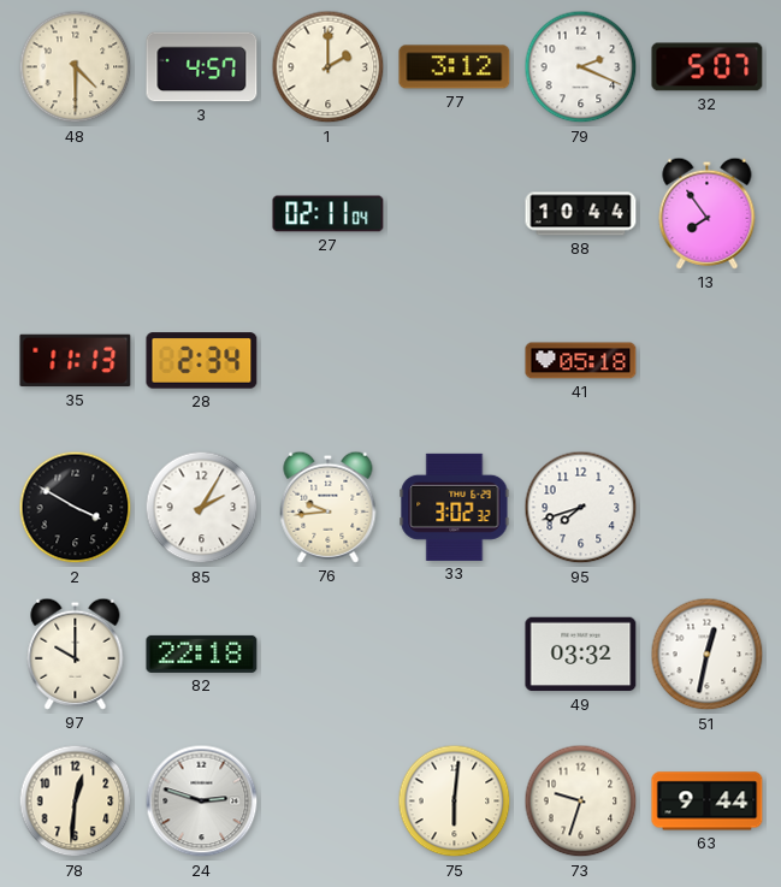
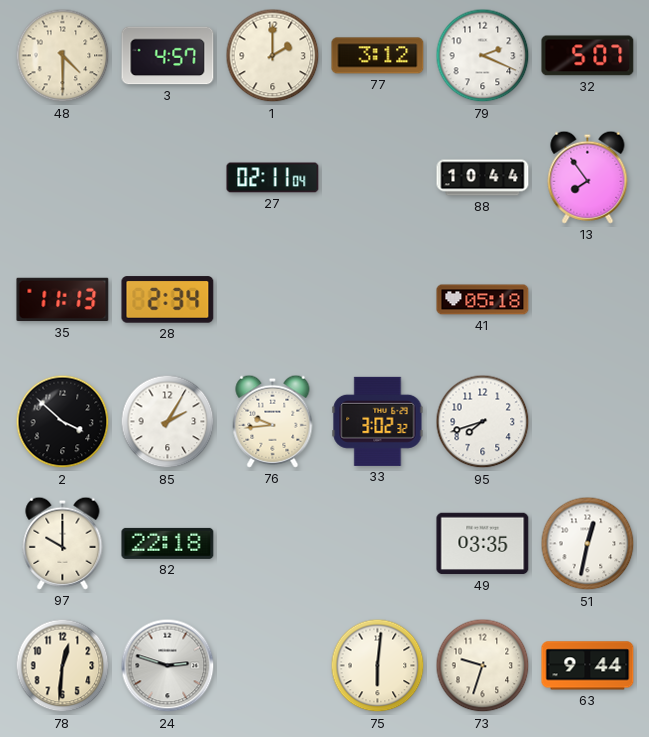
2: 3:50 -> 3:52 (63, 422)
49: 03:32 -> 03:35 (483, 544)
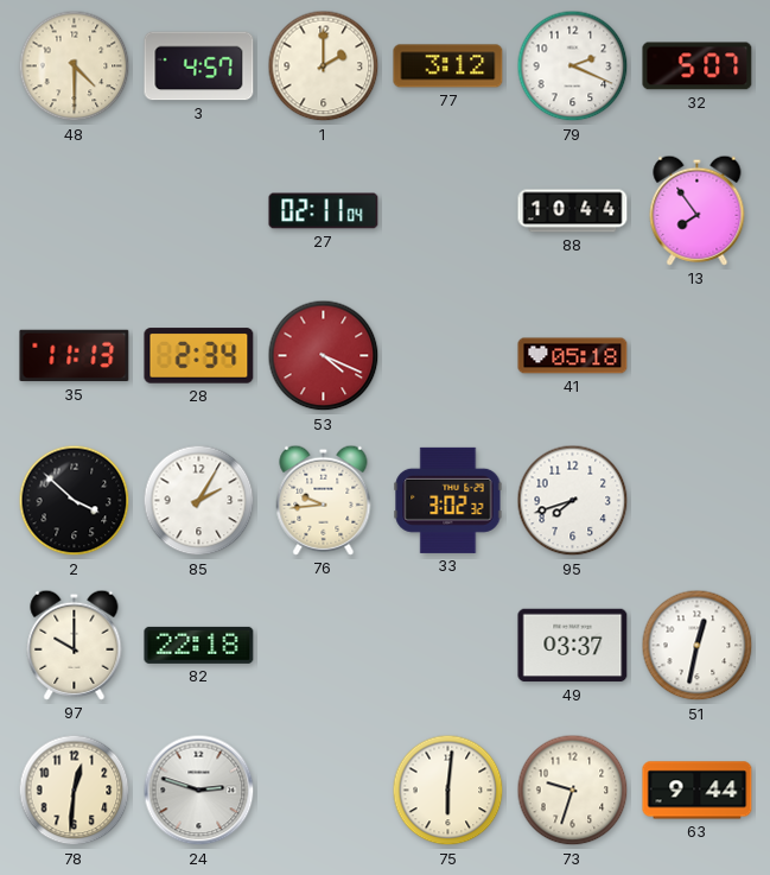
53: none -> 4:19 (324, 356)
49: 03:35 -> 03:37 (573, 646)
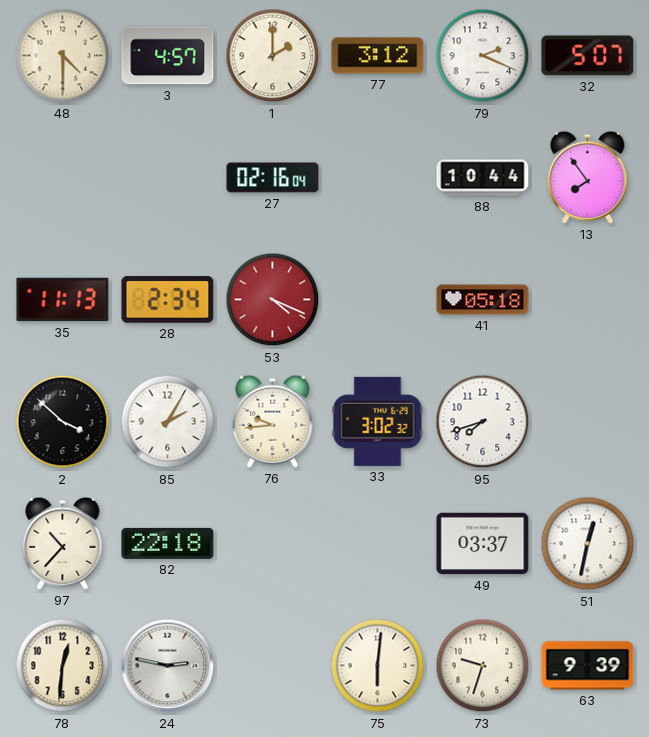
27: 02:11 -> 02:16 (273, 178)
97: 10:00 -> 10:37 (63, 543)
24: 2:48 -> 2:47 (168, 666)
63: 9:44 -> 9:39 (588, 666)
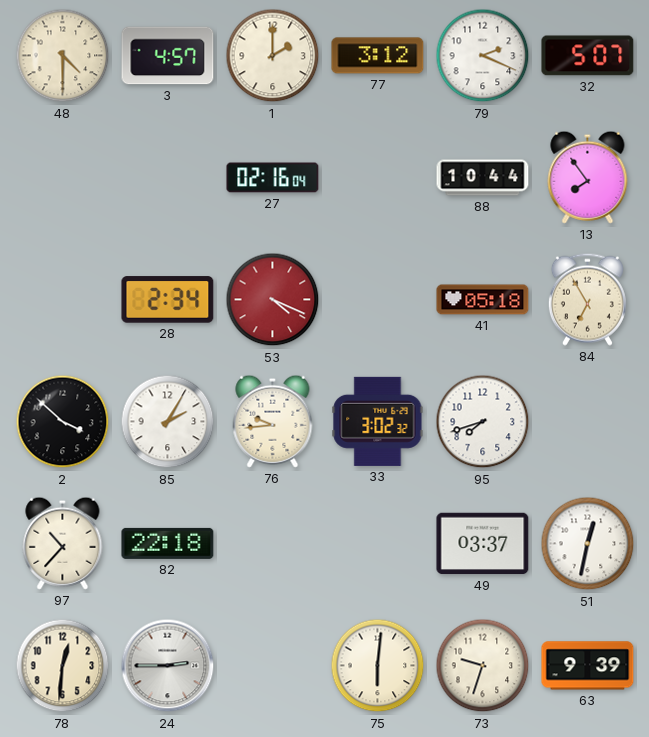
35: 11:13 -> none (63, 300)
84: none -> 6:55 (587, 299)
24: 2:47 -> 2:45 (168, 666)
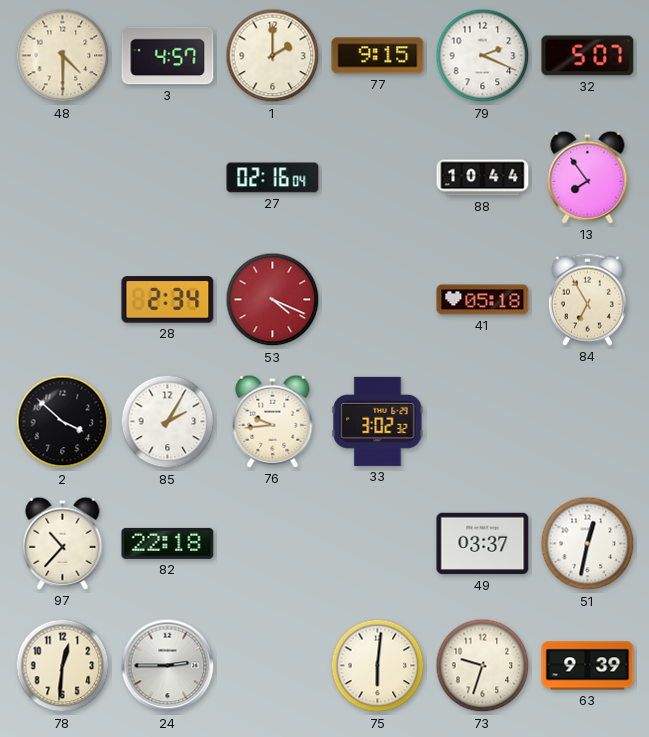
77: 3:12 -> 9:15 (378, 56)
95: 7:42 -> none (483, 422)
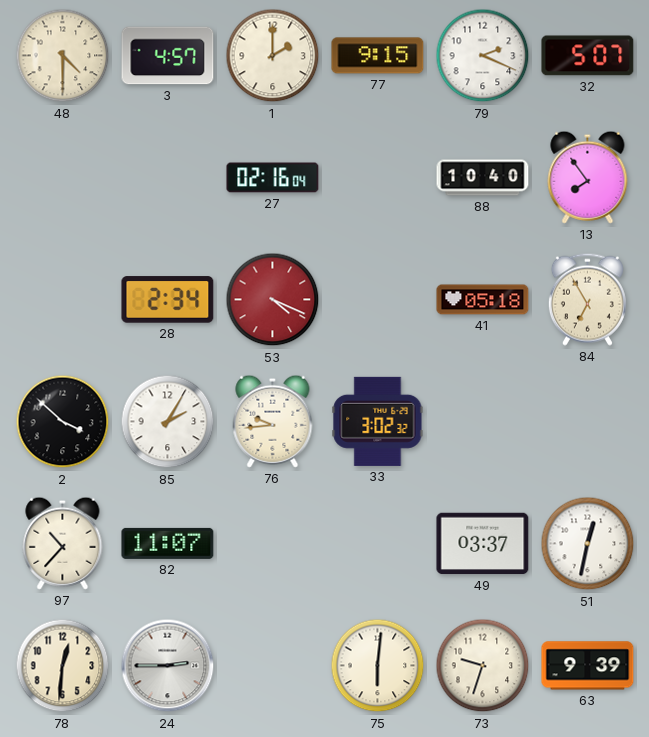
88: 10:44 -> 10:40 (483, 178)
82: 22:18 -> 11:07 (168, 543)
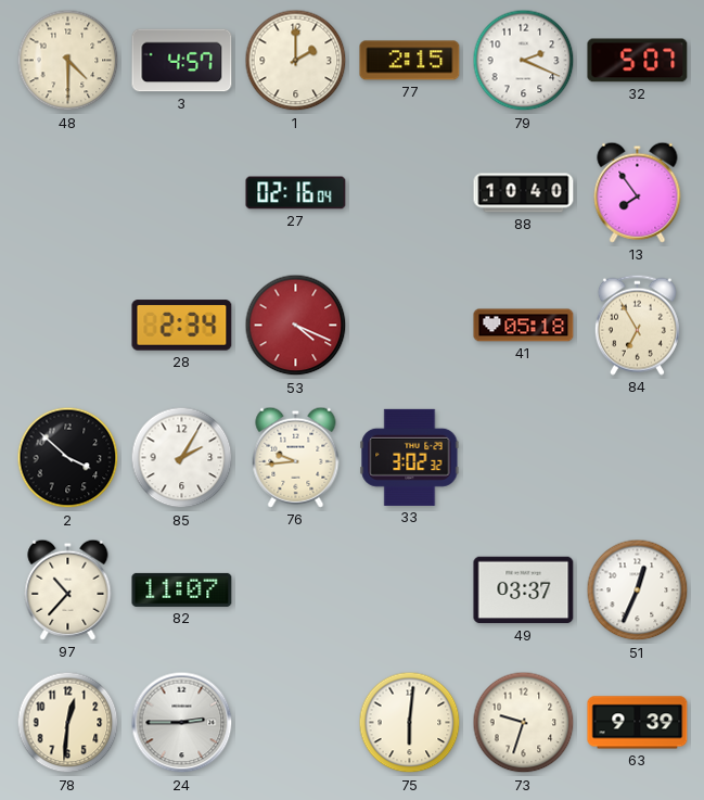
77: 9:15 -> 2:15 (410, 61)
51: 12:32 -> 12:34 (638, 591)
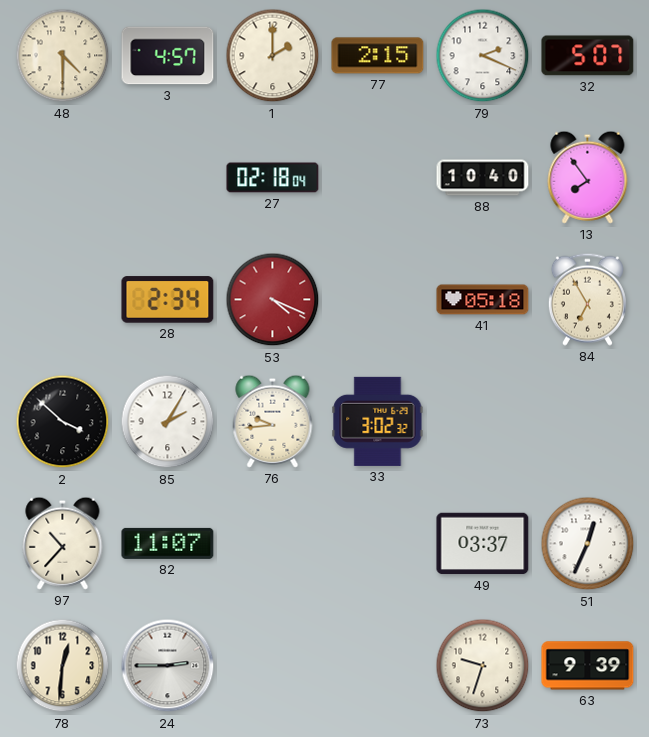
27: 02:16 -> 02:18 (273, 178)
75: 6:01 -> none (410, 723)
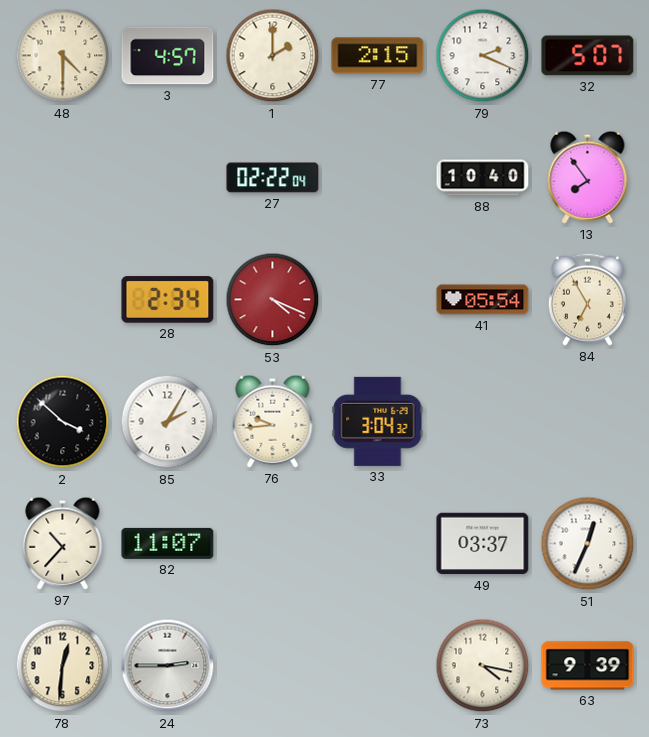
27: 02:18 -> 02:22 (273, 178)
41: 05:18 -> 05:54 (483, 300)
33: 3:02 -> 3:04 (378, 421)
73: 9:33 -> 4:17 (483, 666)
